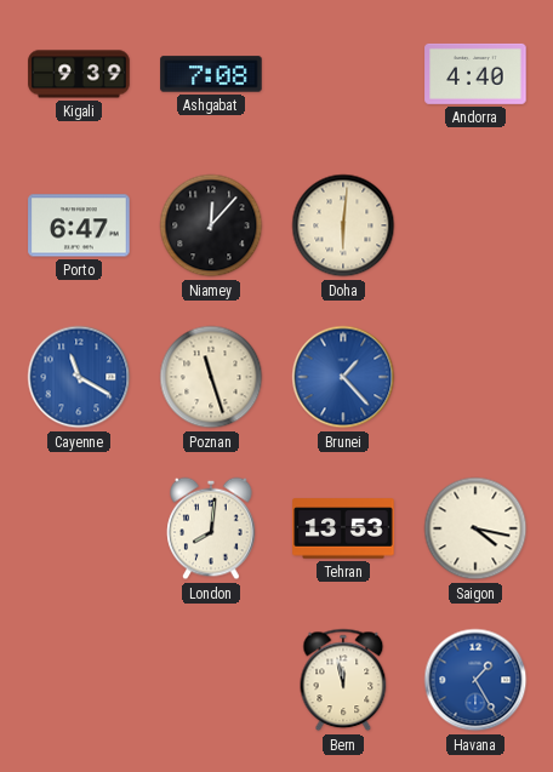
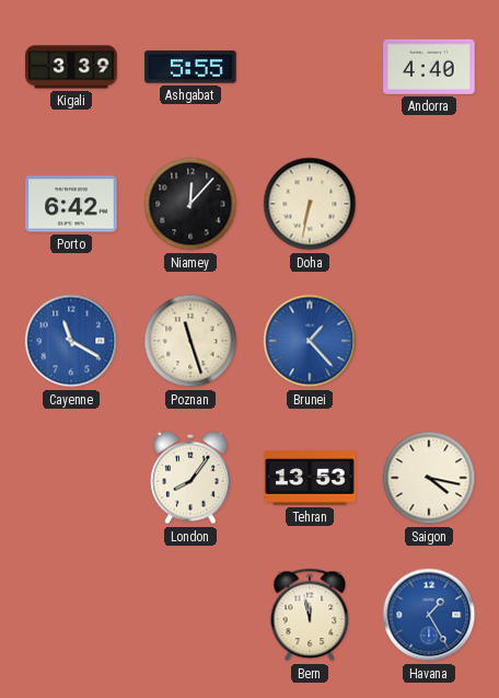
Kigali: 9:39 -> 3:39 (71, 67)
Ashgabat: 7:08 -> 5:55 (190, 67)
Porto: 6:47 -> 6:42 (71, 204)
Doha: 6:01 -> 6:32 (310, 204)
London: 8:01 -> 8:06 (190, 478)
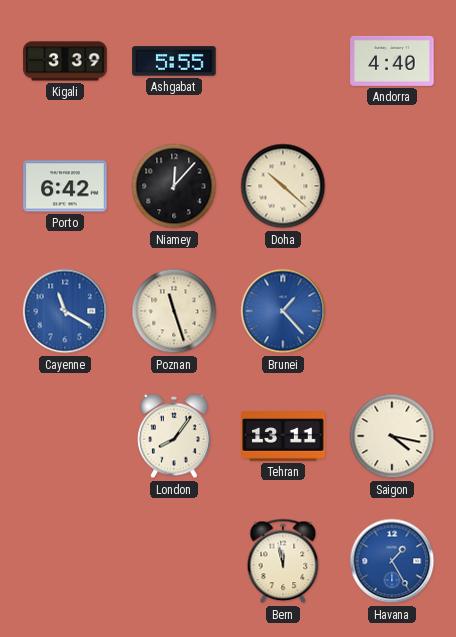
Doha: 6:32 -> 10:22 (283, 186)
Tehran: 13:53 -> 13:11 (283, 436)
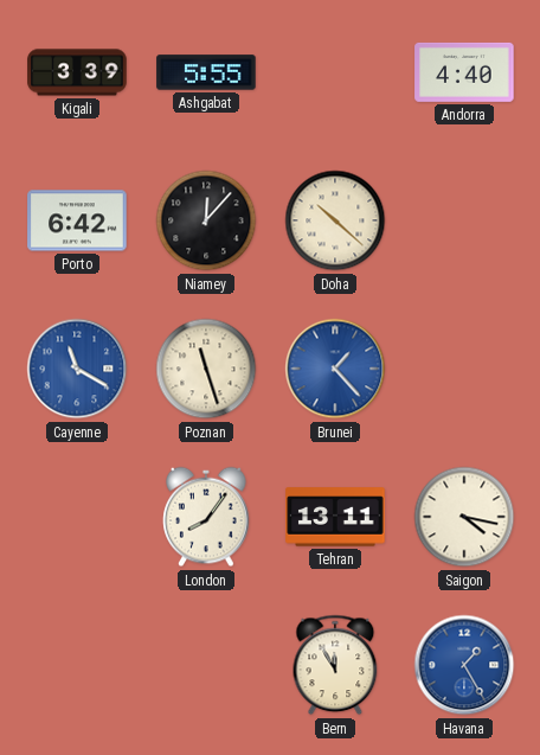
Bern: 11:58 -> 11:55 (335, 665)
